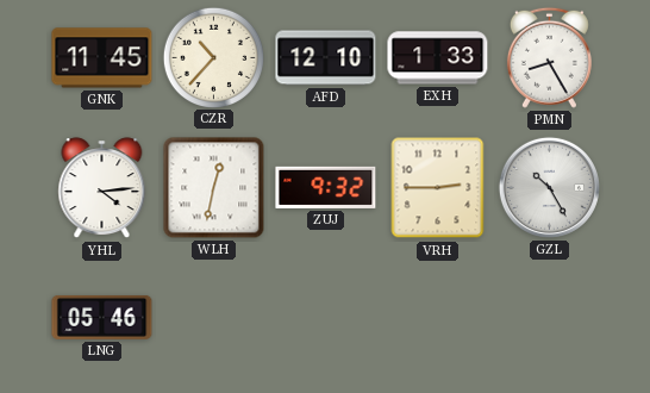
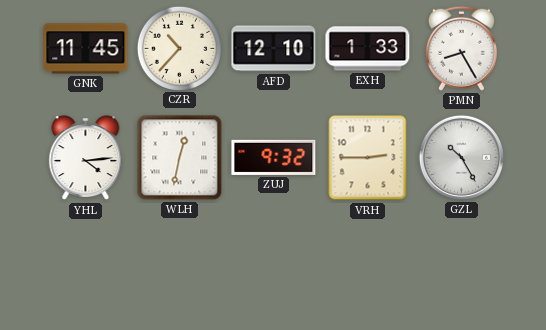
LNG: 05:46 -> none (102, 317)
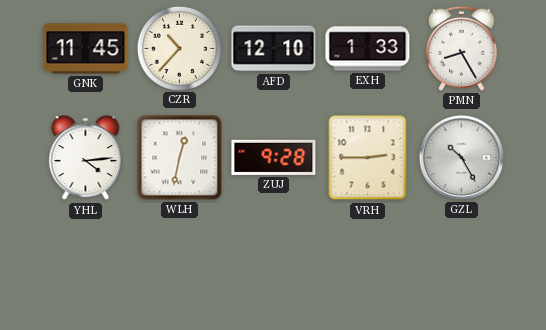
ZUJ: 9:32 -> 9:28 (274, 157)
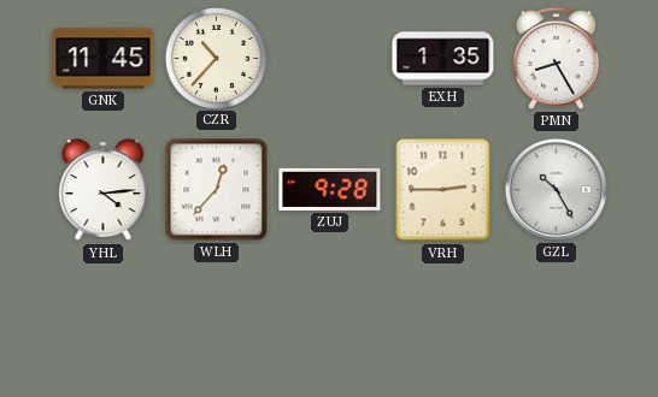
AFD: 12:10 -> none (274, 49)
EXH: 1:33 -> 1:35 (443, 59)
WLH: 12:32 -> 12:37 (217, 190)
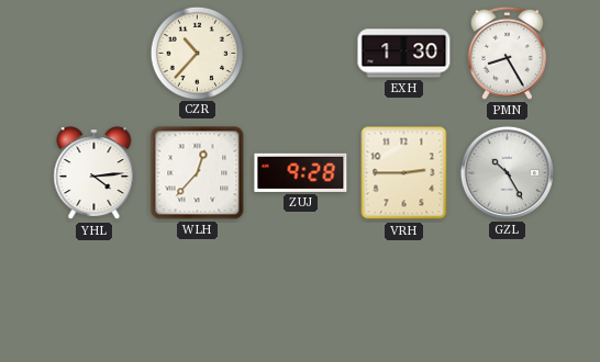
GNK: 11:45 -> none (104, 59)
EXH: 1:35 -> 1:30 (404, 54)
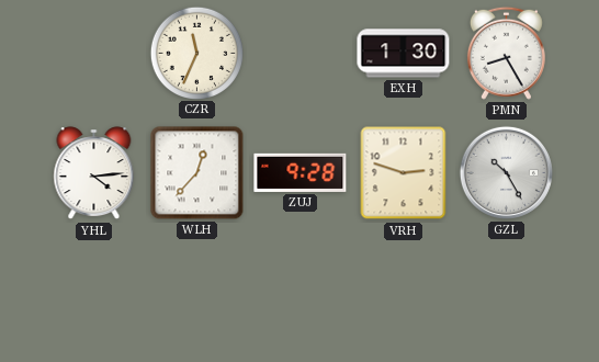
CZR: 10:37 -> 11:34 (196, 53)
VRH: 2:45 -> 2:48 (404, 173)
